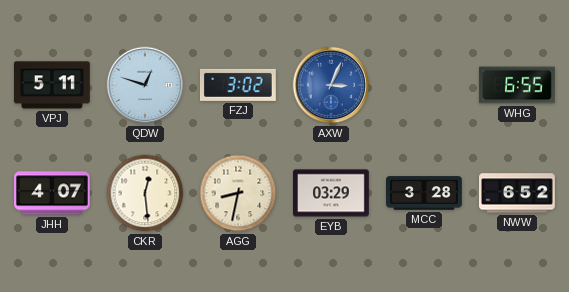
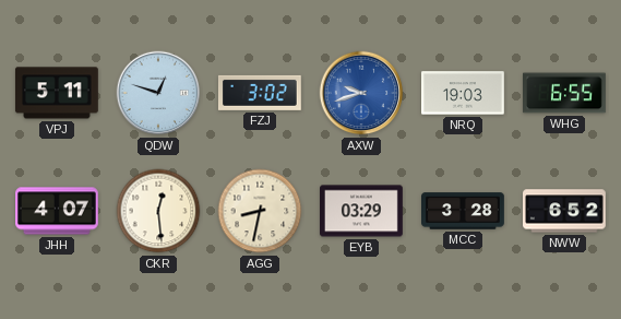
AXW: 3:04 -> 9:42 (361, 93)
NRQ: none -> 19:03 (464, 93)
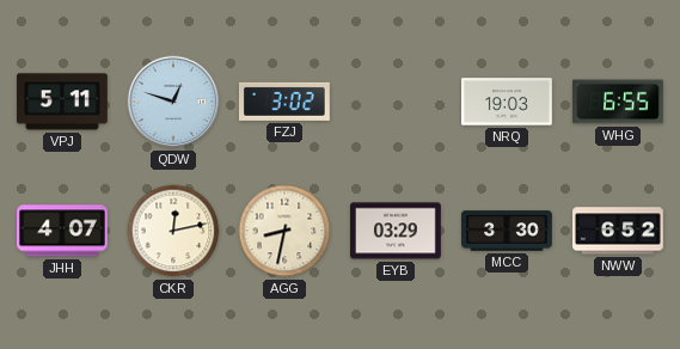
AXW: 9:42 -> none (361, 93)
CKR: 12:29 -> 12:13 (173, 231)
MCC: 3:28 -> 3:30 (507, 231)
